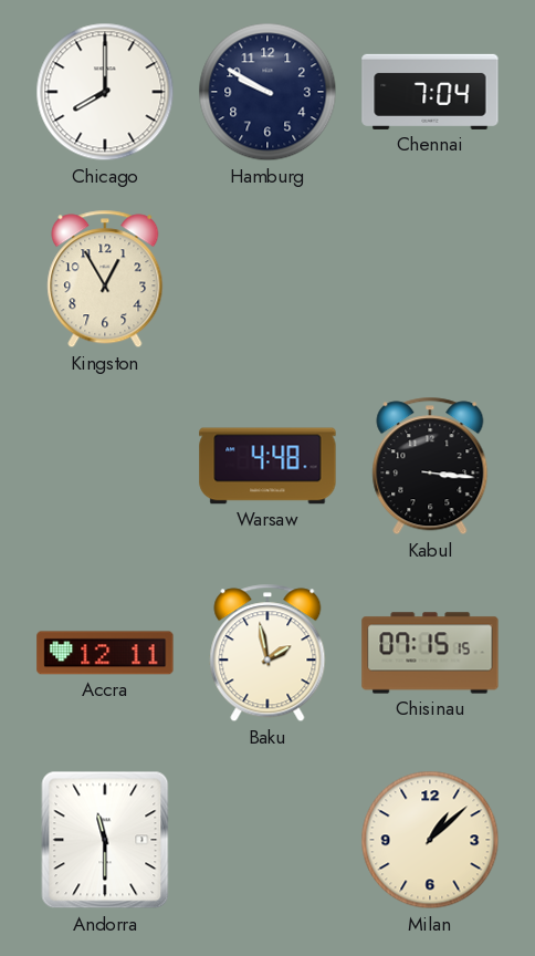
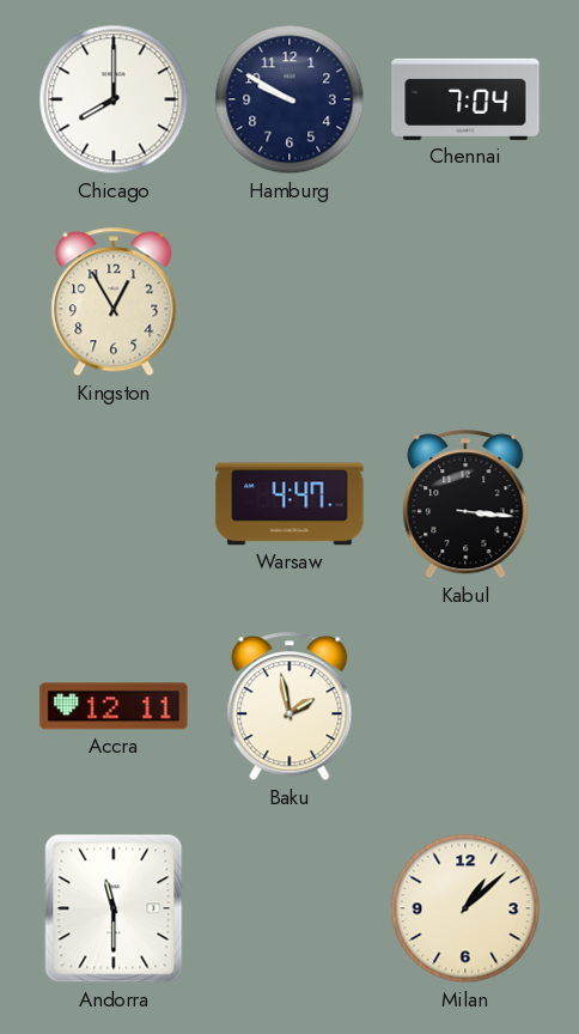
Warsaw: 4:48 -> 4:47 (289, 504)
Chisinau: 07:15 -> none (430, 653)
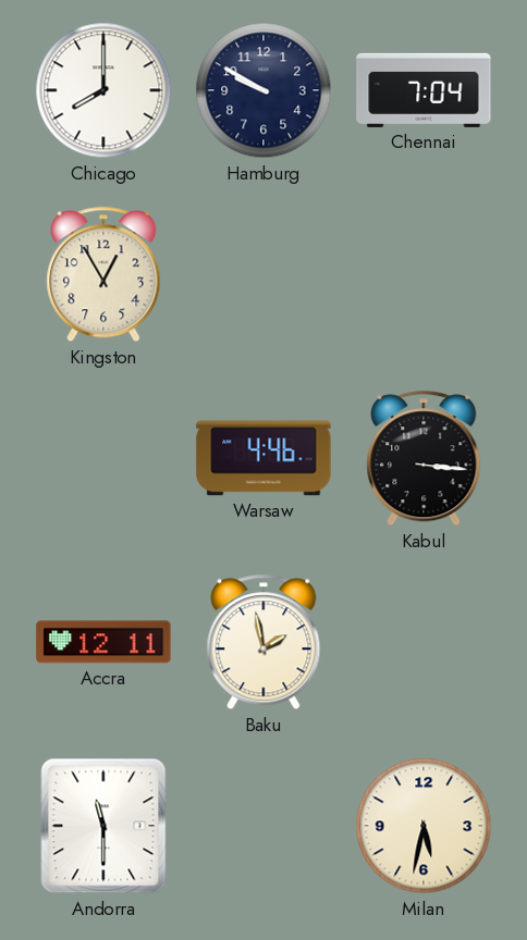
Warsaw: 4:47 -> 4:46 (263, 458)
Milan: 1:08 -> 5:32 (424, 826)
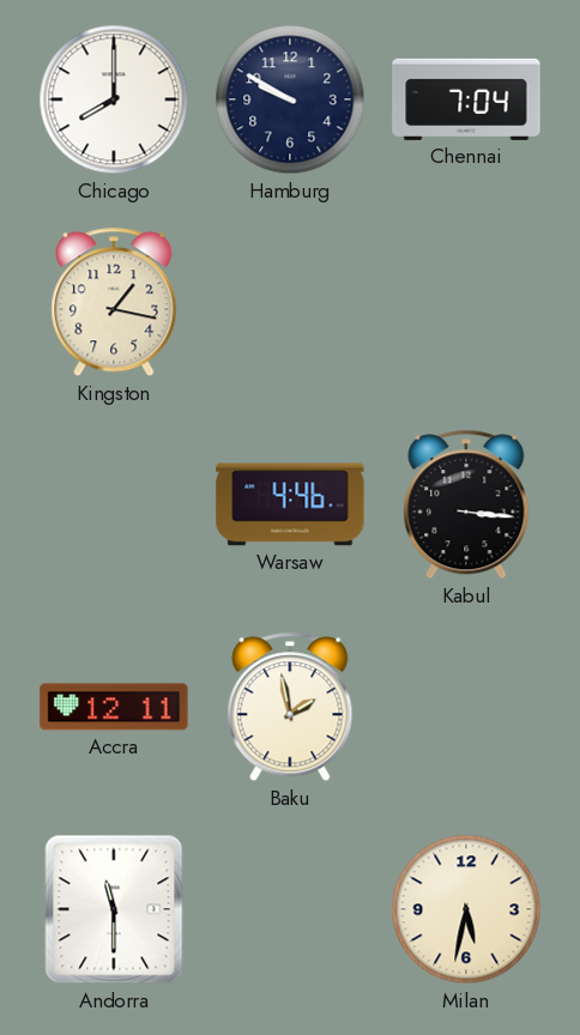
Kingston: 12:55 -> 1:17 (114, 302)
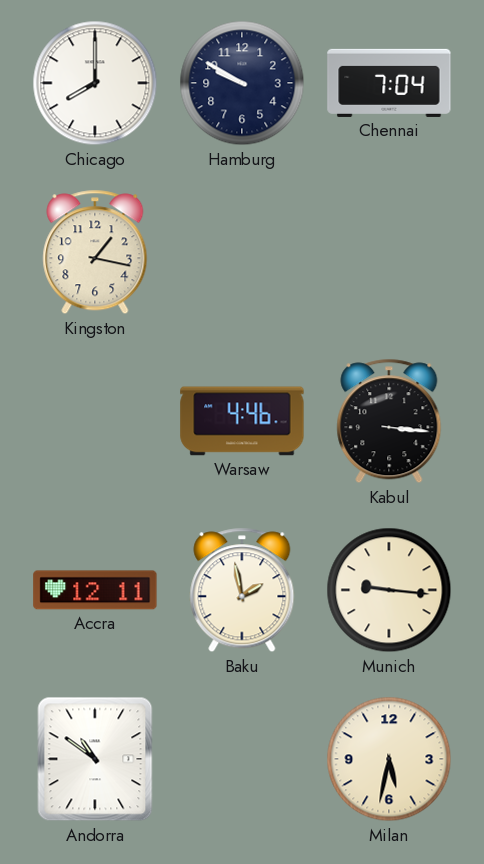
Munich: none -> 9:16 (389, 590)
Andorra: 11:30 -> 10:51 (95, 759)
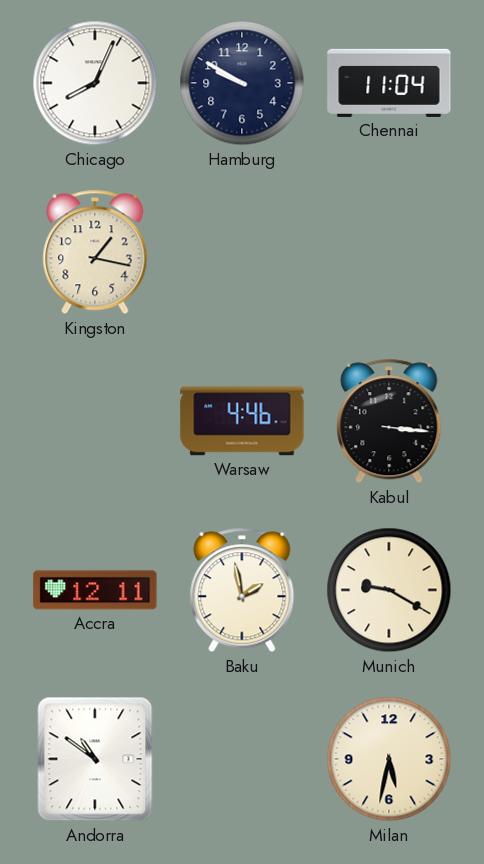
Chicago: 8:00 -> 8:04 (95, 83)
Chennai: 7:04 -> 11:04 (389, 83)
Munich: 9:16 -> 9:20 (389, 590)
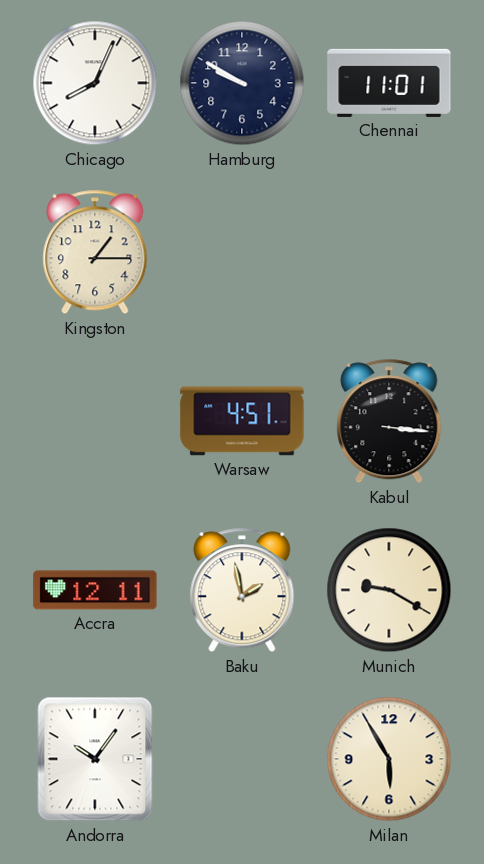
Chennai: 11:04 -> 11:01 (389, 83)
Kingston: 1:17 -> 1:15 (95, 252)
Warsaw: 4:46 -> 4:51 (242, 421)
Andorra: 10:51 -> 10:06 (95, 759)
Milan: 5:32 -> 5:55 (389, 759)
